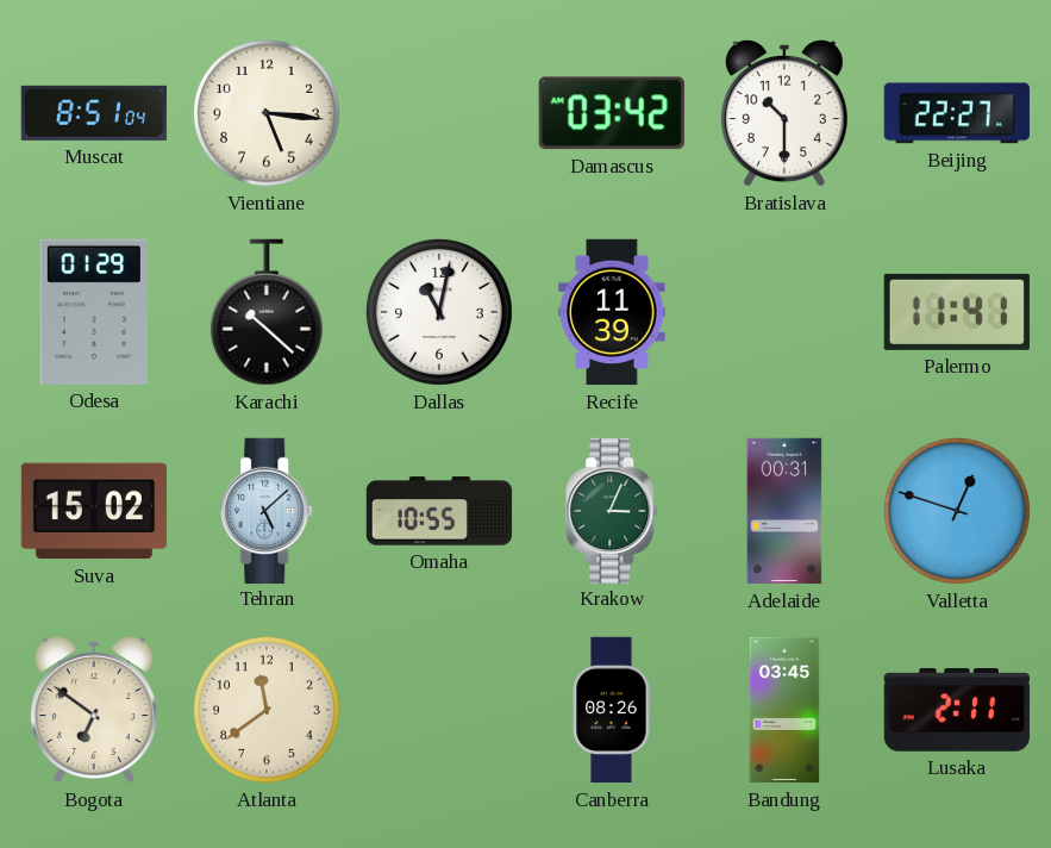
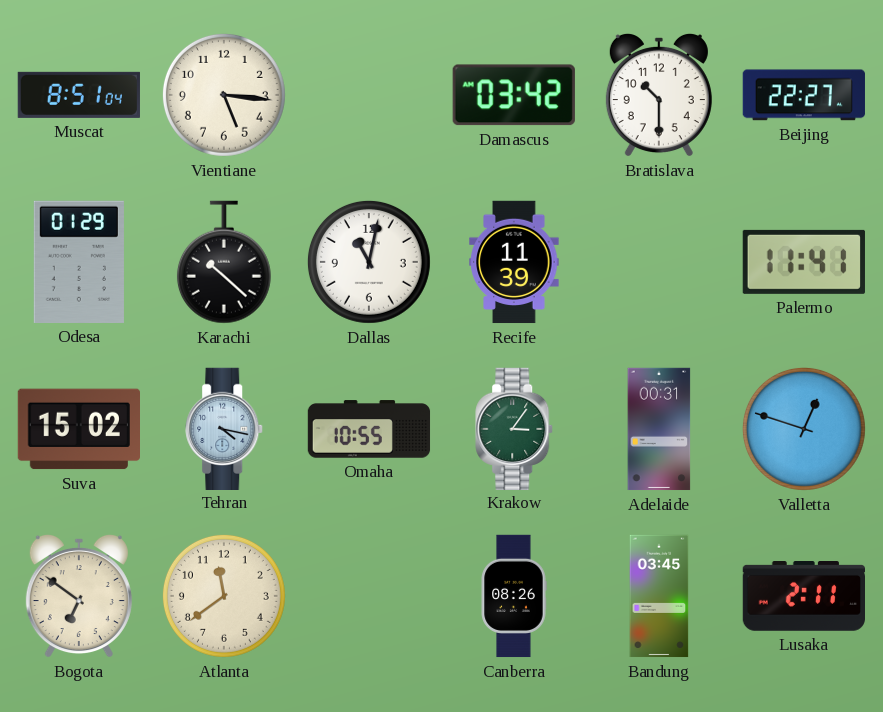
Tehran: 5:08 -> 4:17 (225, 428)
Krakow: 3:04 -> 3:06 (515, 428)
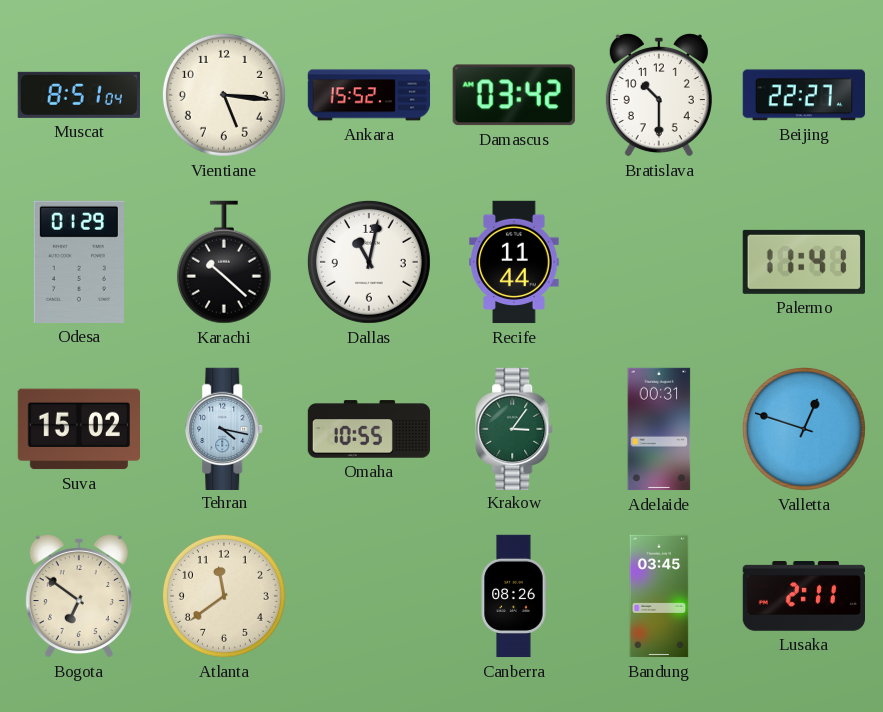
Ankara: none -> 15:52 (369, 95)
Recife: 11:39 -> 11:44 (514, 262)
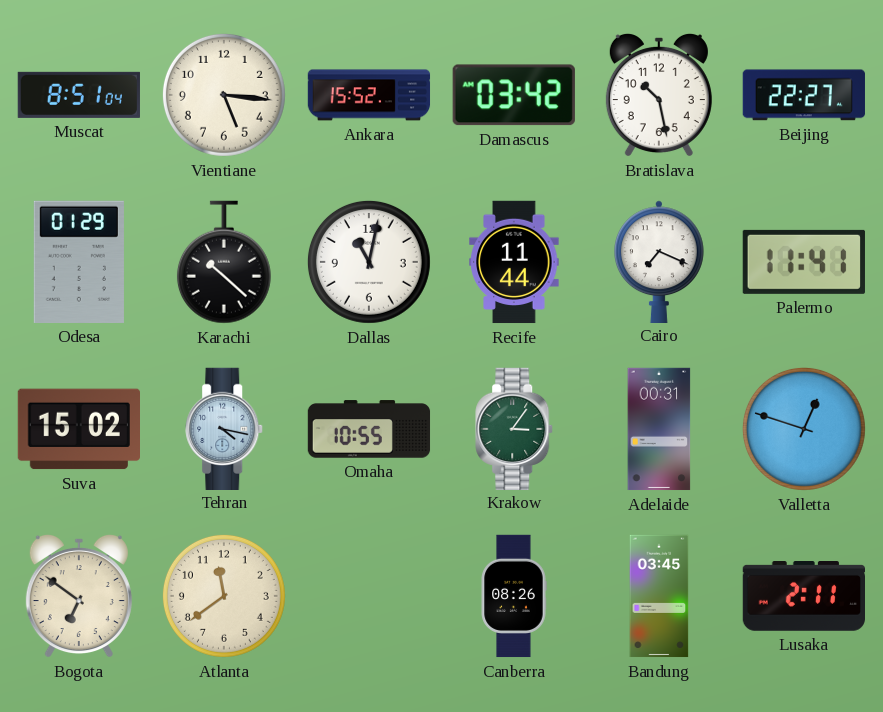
Bratislava: 10:30 -> 10:28 (659, 95)
Cairo: none -> 7:19 (660, 261)
